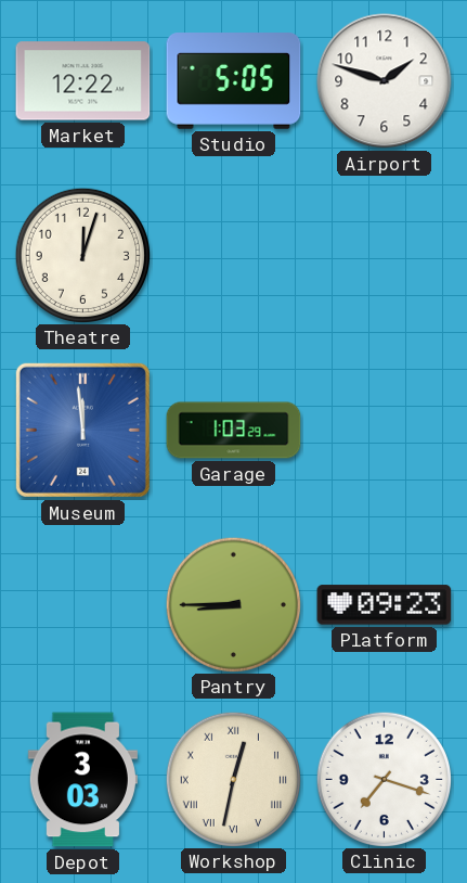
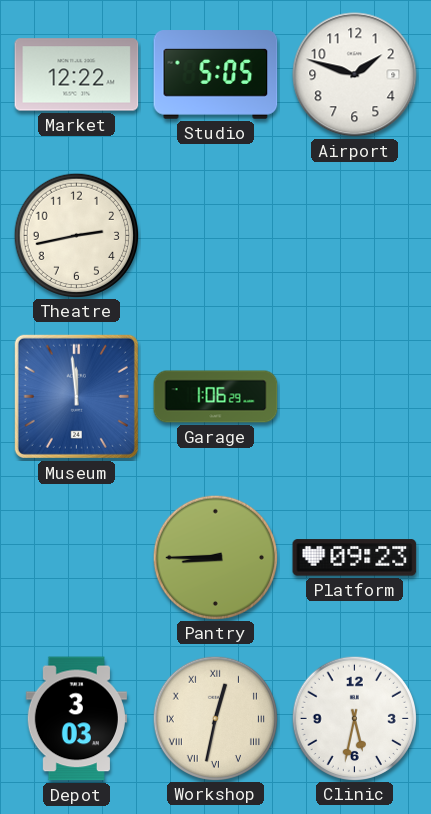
Theatre: 12:03 -> 2:43 (76, 235)
Garage: 1:03 -> 1:06 (216, 397)
Clinic: 7:18 -> 5:32 (354, 718)
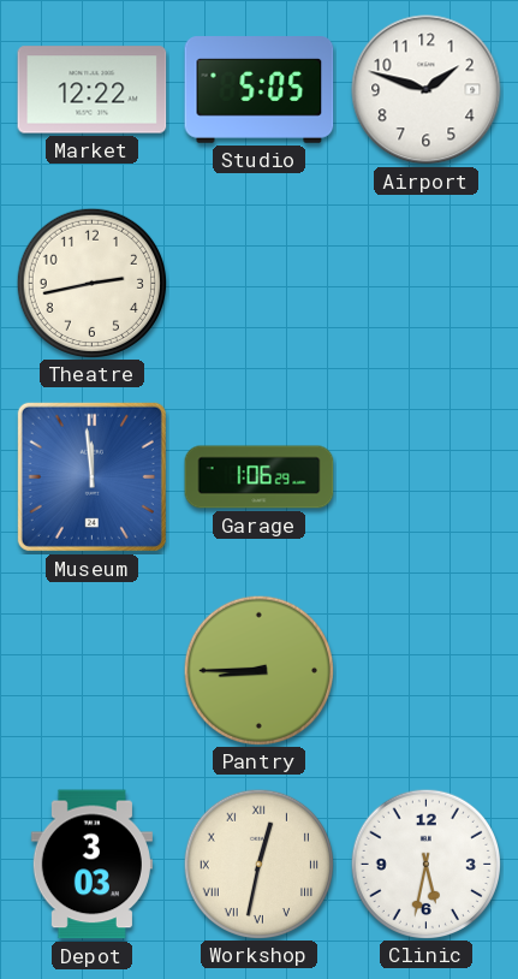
Platform: 09:23 -> none (355, 558)
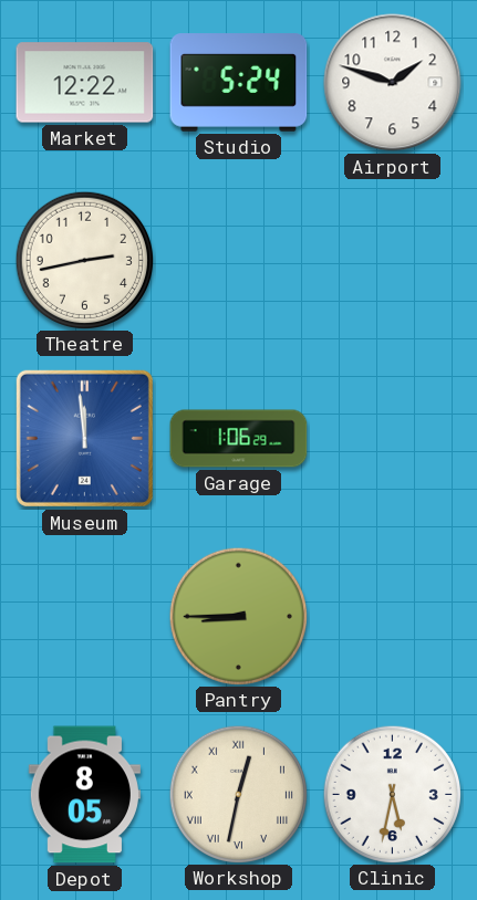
Studio: 5:05 -> 5:24 (239, 83)
Depot: 3:03 -> 8:05 (84, 795)
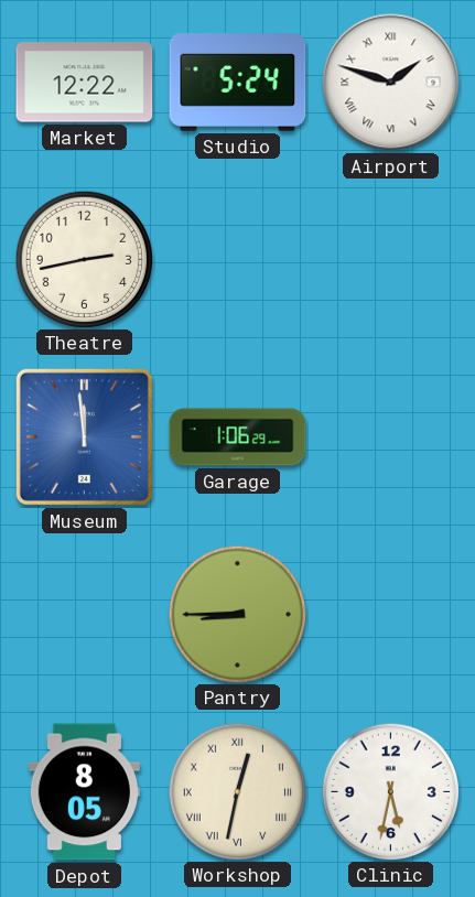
Airport numerals: Arabic -> Roman (391, 83)
